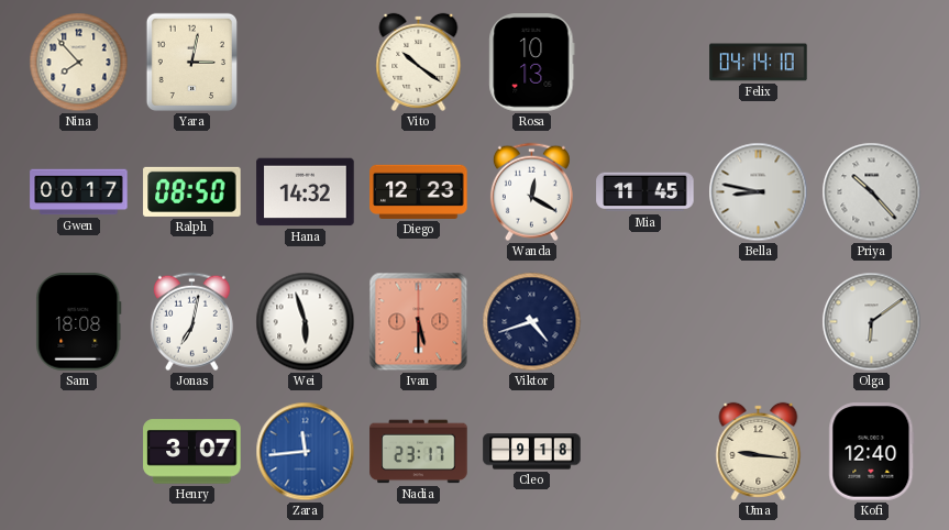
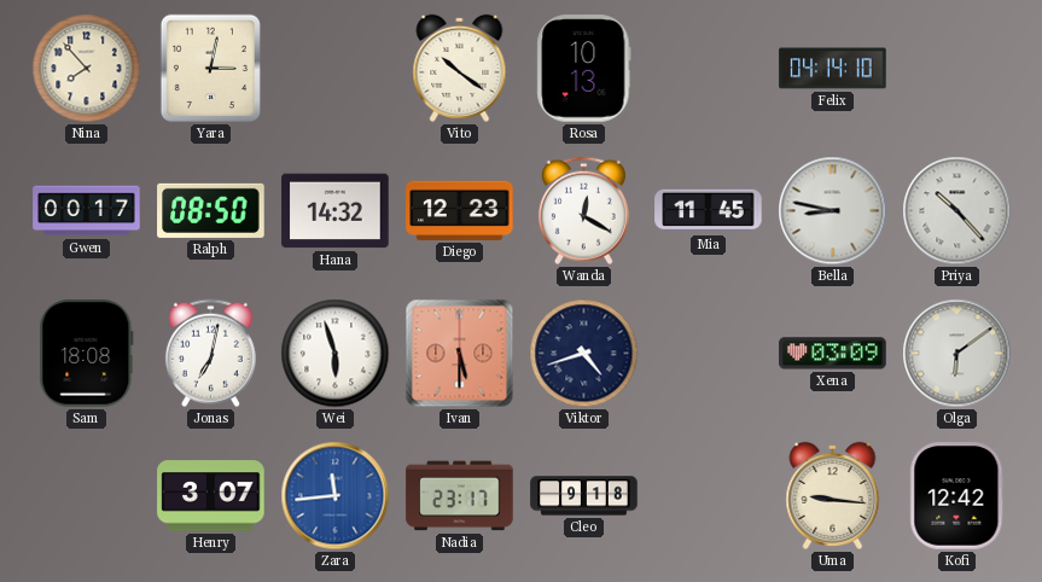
Xena: none -> 03:09 (833, 354)
Kofi: 12:40 -> 12:42 (957, 496)
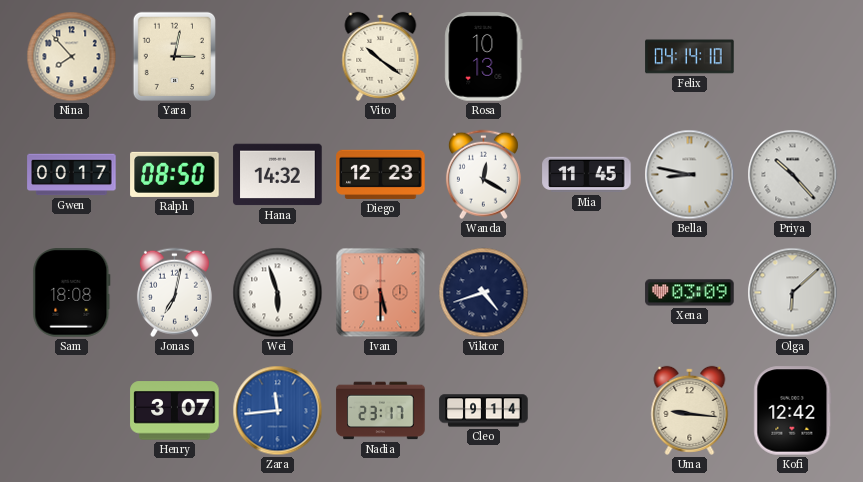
Olga: 6:09 -> 6:08 (793, 293)
Cleo: 9:18 -> 9:14 (484, 411)
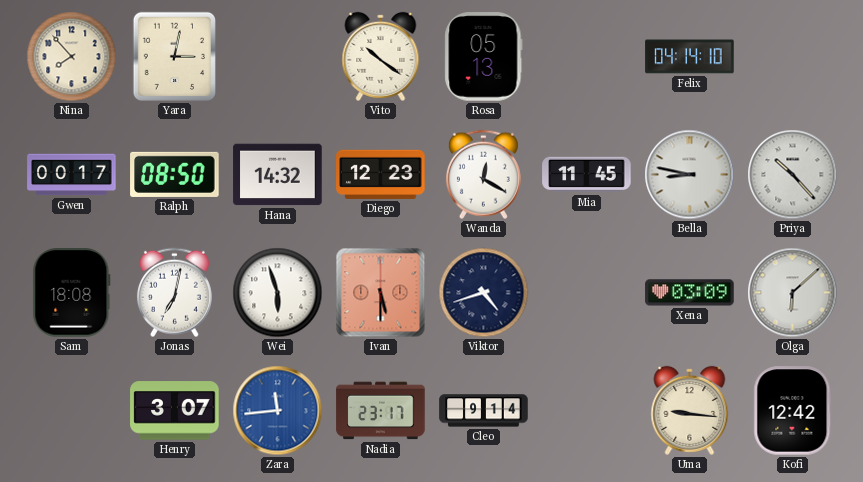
Rosa: 10:13 -> 05:13 (484, 57)
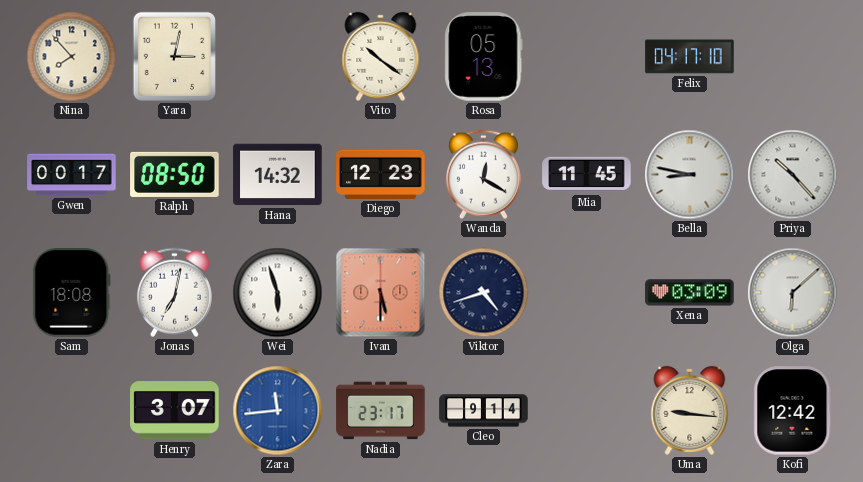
Felix: 04:14 -> 04:17 (690, 57)
